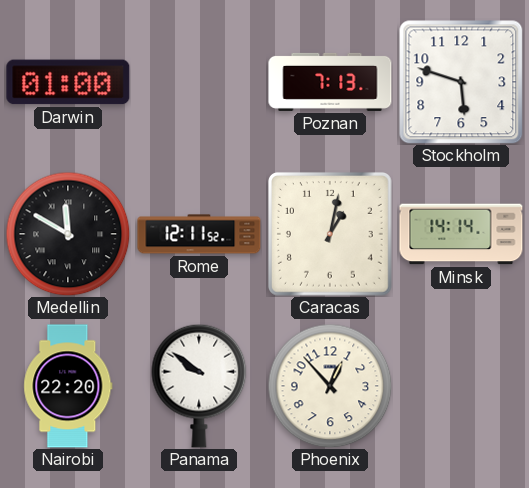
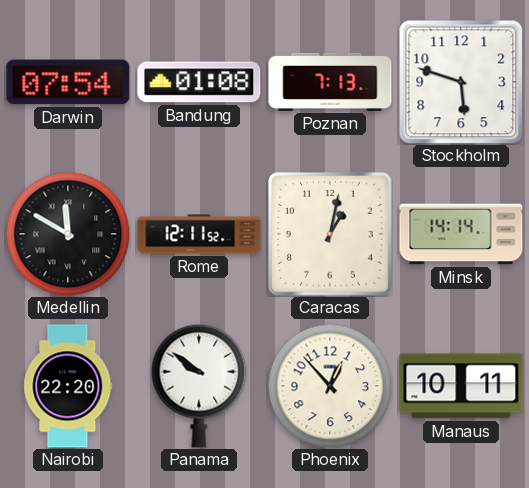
Darwin: 01:00 -> 07:54 (68, 82)
Bandung: none -> 01:08 (199, 82)
Manaus: none -> 10:11 (461, 386)
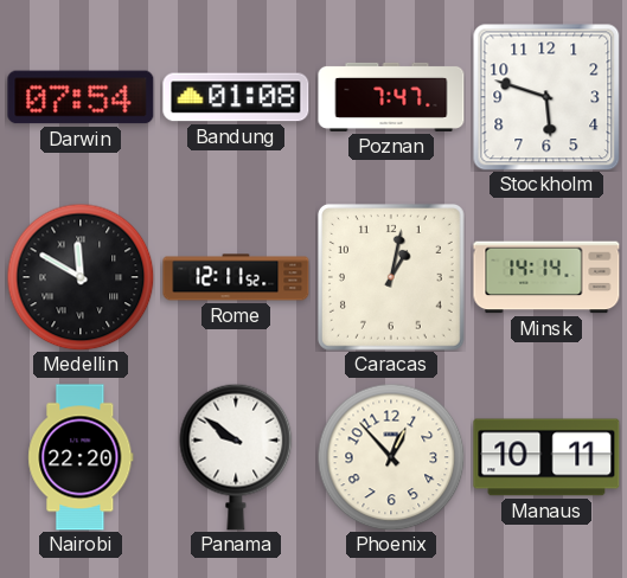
Poznan: 7:13 -> 7:47 (391, 97)
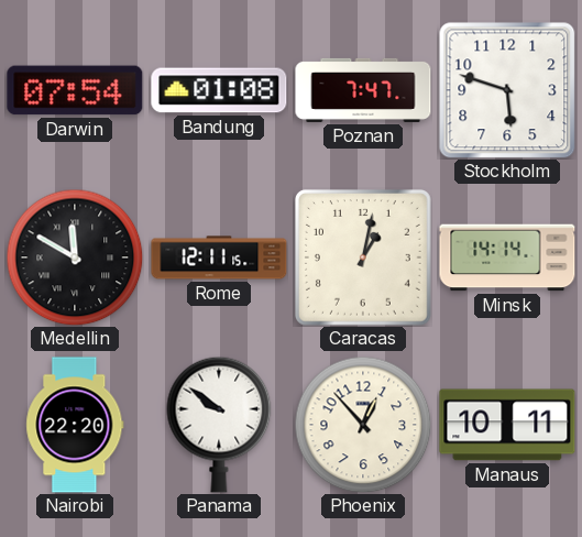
Rome: 12:11:52 -> 12:11:15 (219, 257)
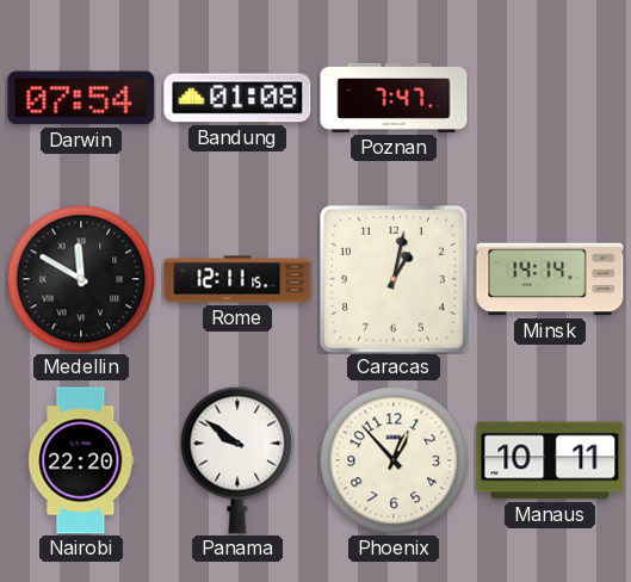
Stockholm: 5:48 -> none (507, 90)
